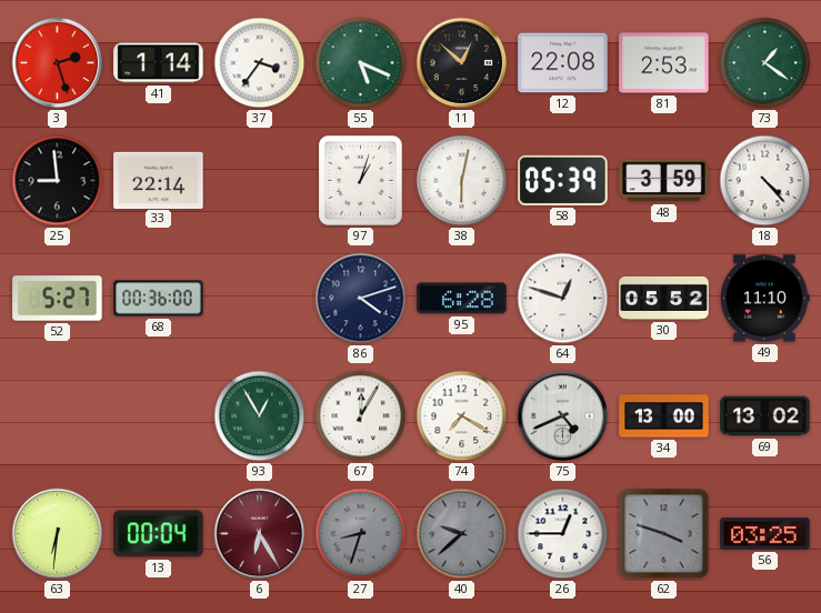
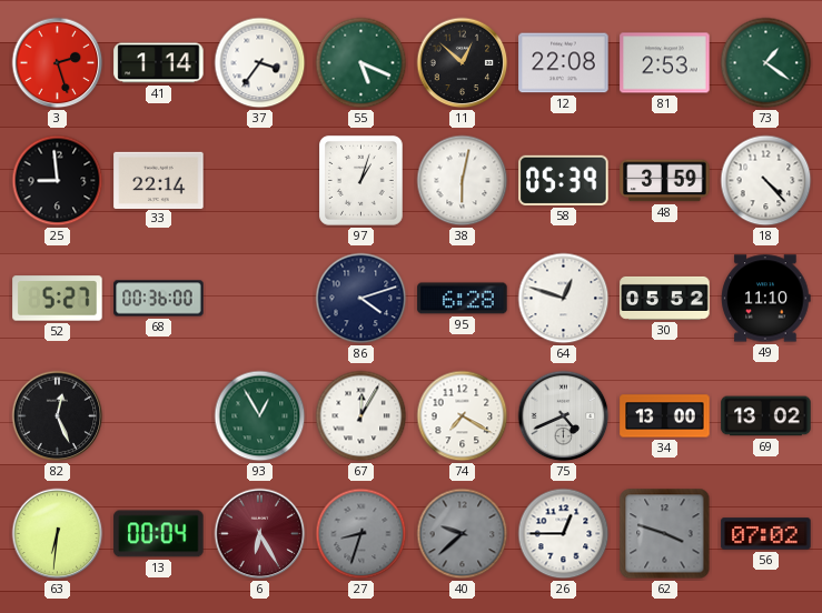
82: none -> 12:26 (58, 416)
56: 03:25 -> 07:02 (766, 534)
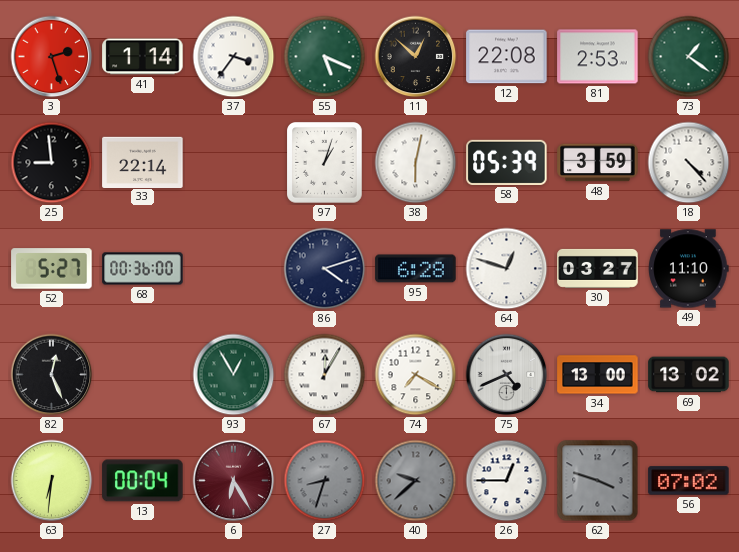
30: 05:52 -> 03:27 (598, 268)
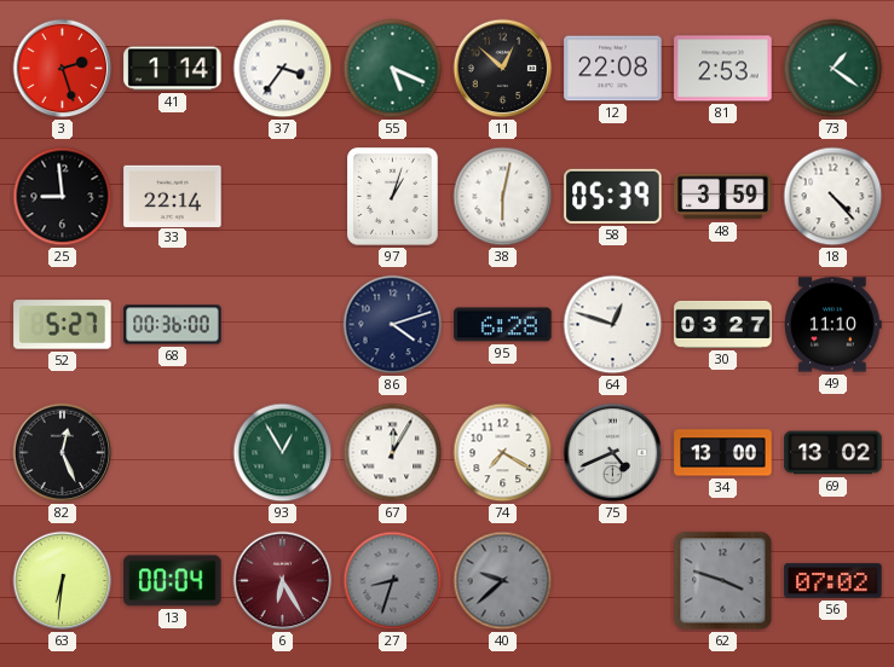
26: 12:45 -> none (507, 481)
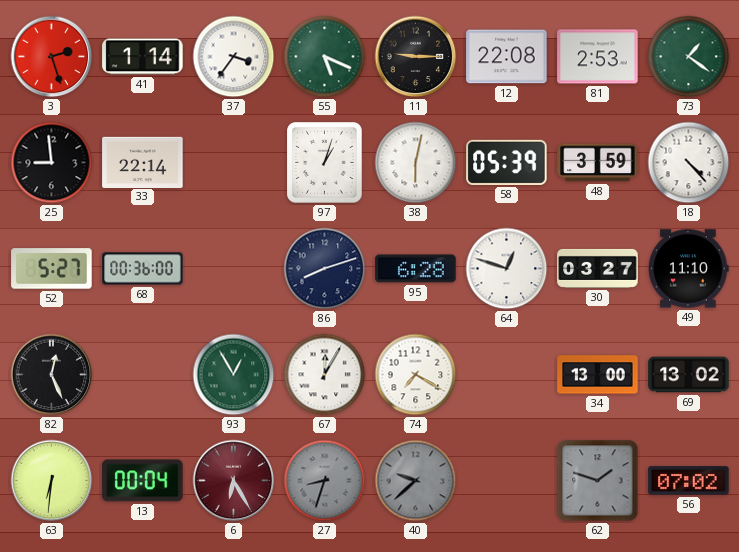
11: 12:52 -> 9:15 (416, 57)
86: 4:12 -> 8:12 (325, 269)
75: 4:41 -> none (613, 453)
62: 3:48 -> 1:48 (598, 481)
